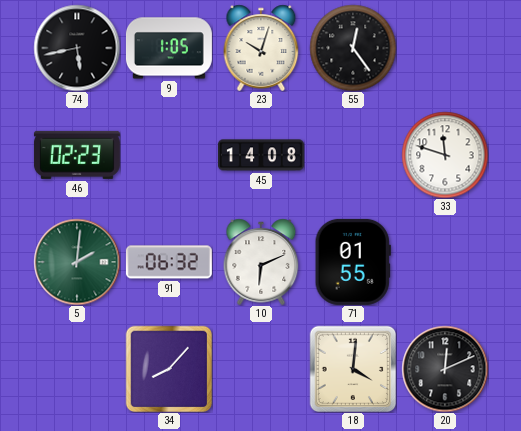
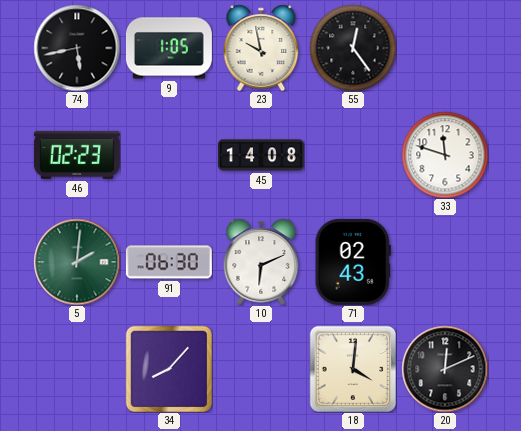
23: 10:03 -> 9:58 (261, 48)
91: 06:32 -> 06:30 (169, 262)
71: 01:55 -> 02:43 (353, 262)
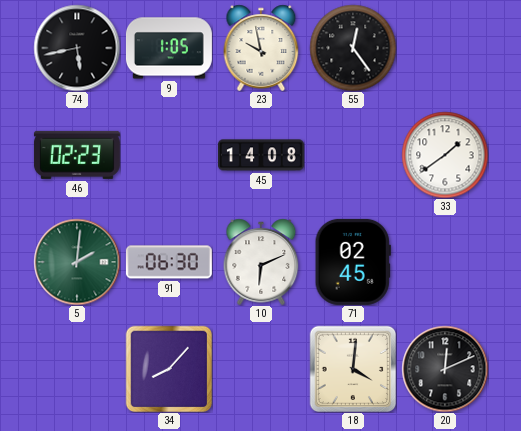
33: 11:48 -> 1:39 (445, 155)
71: 02:43 -> 02:45 (353, 262)
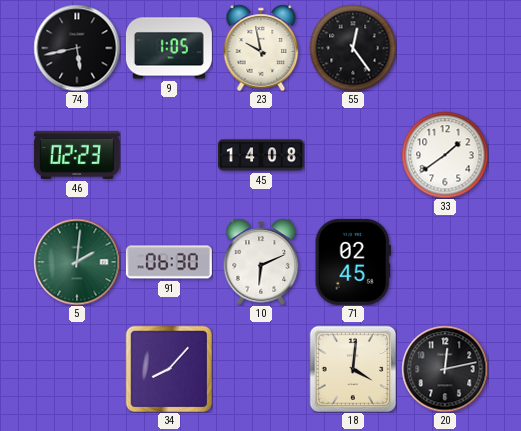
20: 12:11 -> 12:13 (445, 369)
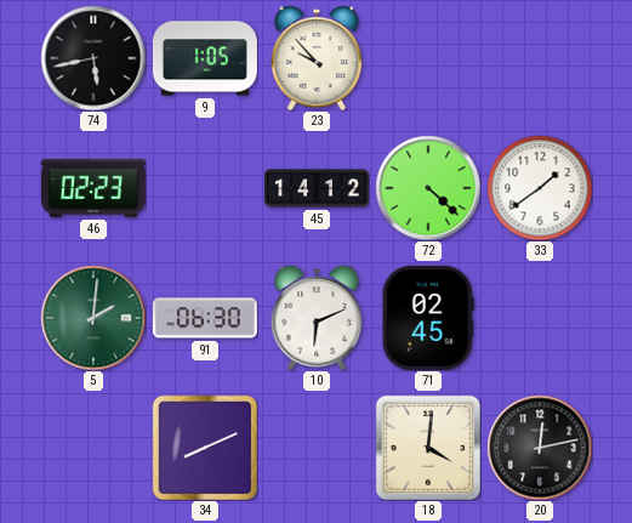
23: 9:58 -> 9:53 (317, 58)
55: 12:24 -> none (353, 48)
45: 14:08 -> 14:12 (317, 188)
72: none -> 4:22 (428, 188)
34: 8:07 -> 8:11 (205, 448)
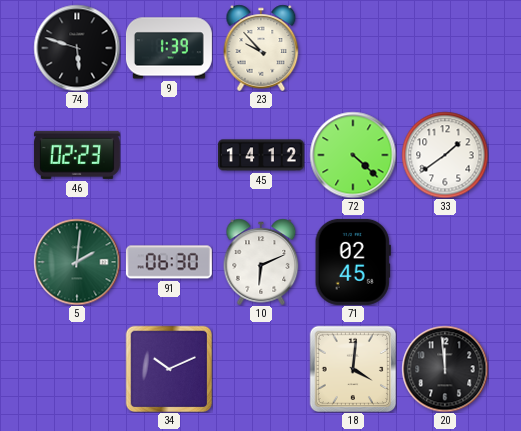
74: 5:43 -> 5:48 (77, 48)
9: 1:05 -> 1:39 (169, 48)
34: 8:11 -> 10:11 (169, 369)
20: 12:13 -> 11:59 (445, 369)
